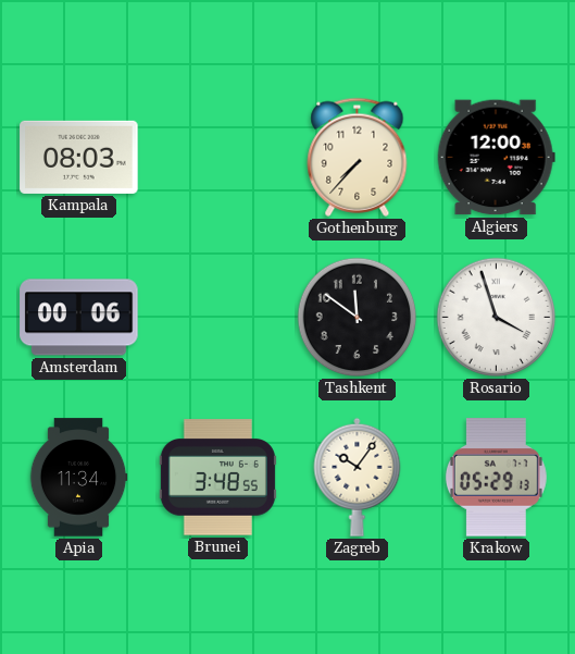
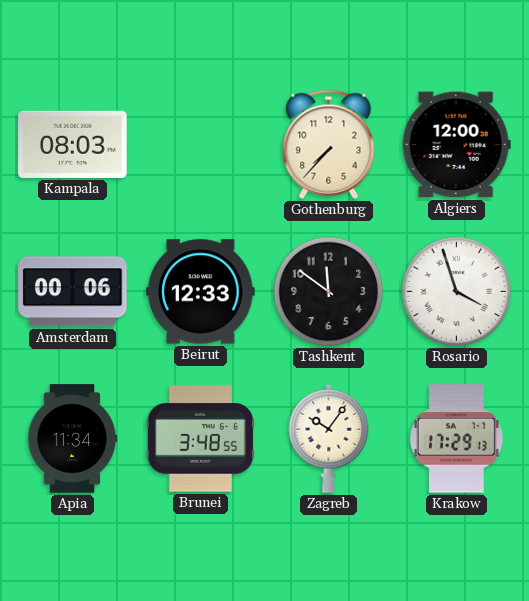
Beirut: none -> 12:33 (201, 292)
Krakow: 05:29 -> 17:29 (456, 439)
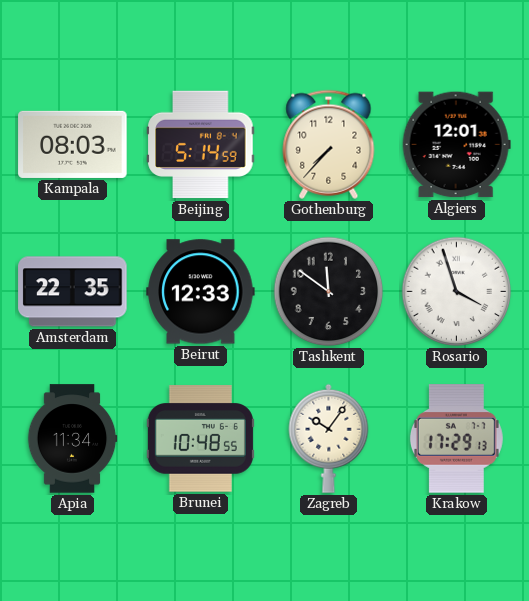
Beijing: none -> 5:14 (201, 145)
Algiers: 12:00 -> 12:01 (456, 145)
Amsterdam: 00:06 -> 22:35 (73, 292)
Brunei: 3:48 -> 10:48 (200, 439)
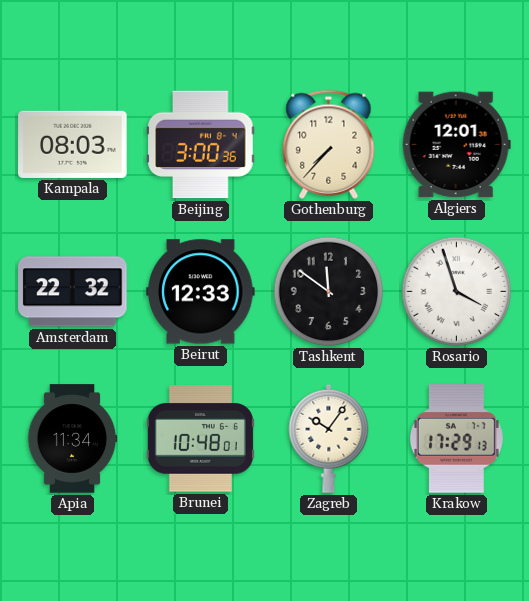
Beijing: 5:14 -> 3:00 (201, 145)
Amsterdam: 22:35 -> 22:32 (73, 292)
Brunei: 10:48:55 -> 10:48:01 (200, 439)
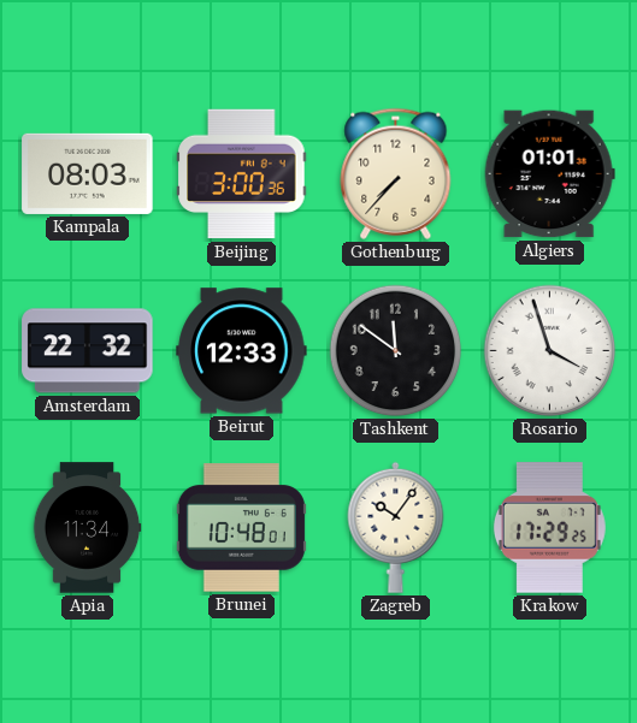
Algiers: 12:01 -> 01:01 (549, 174)
Krakow: 17:29:13 -> 17:29:25 (549, 528)
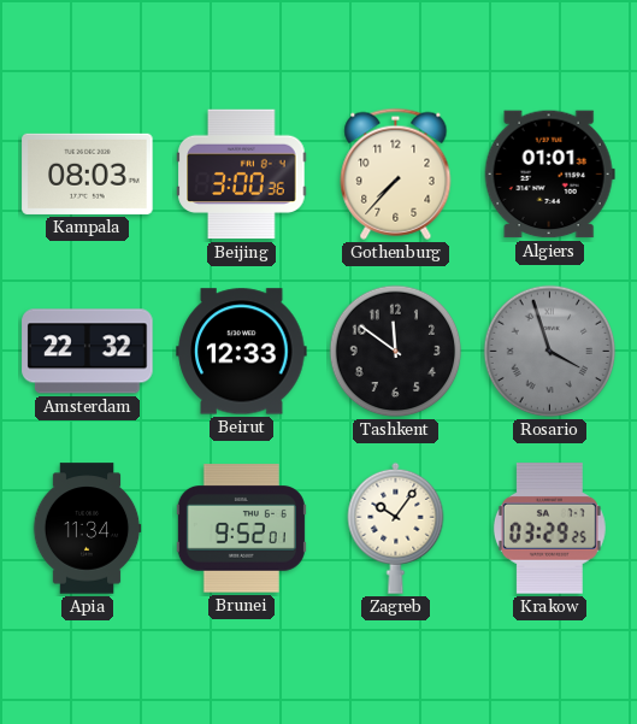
Rosario dial: white -> grey (550, 352)
Brunei: 10:48 -> 9:52 (241, 529)
Krakow: 17:29 -> 03:29 (549, 529)
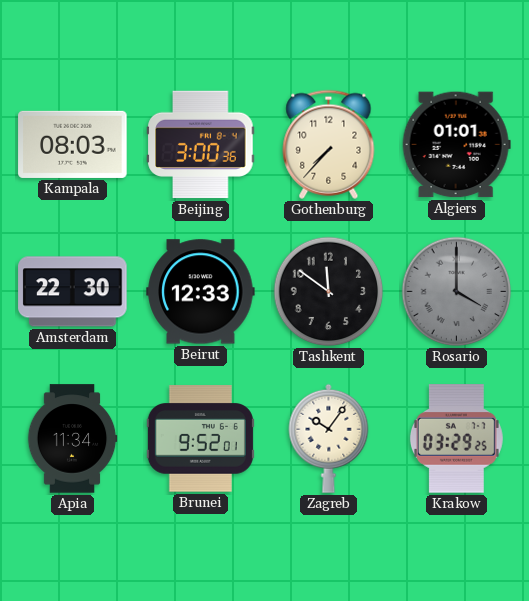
Amsterdam: 22:32 -> 22:30 (73, 292)
Rosario: 3:57 -> 4:00 (457, 292)
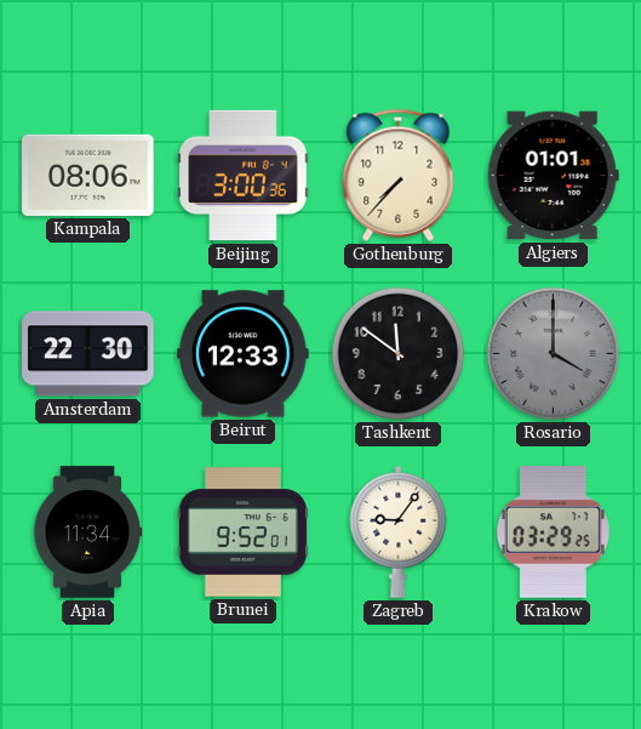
Kampala: 08:03 -> 08:06 (88, 175)
Zagreb: 10:06 -> 9:06 (399, 531)
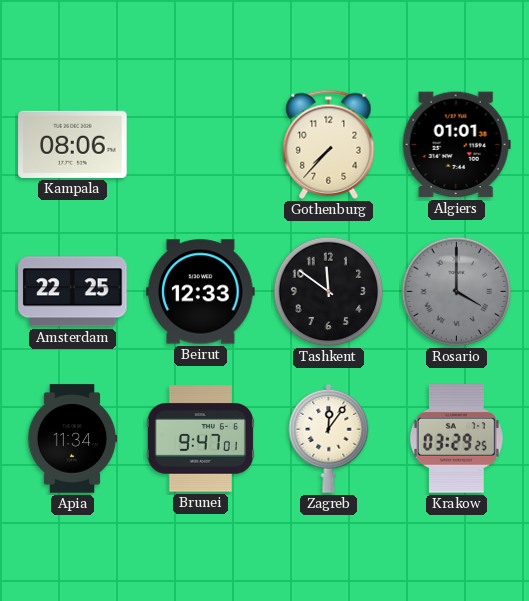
Beijing: 3:00 -> none (244, 176)
Amsterdam: 22:30 -> 22:25 (73, 292)
Brunei: 9:52 -> 9:47 (200, 439)
Zagreb: 9:06 -> 12:06 (329, 438)
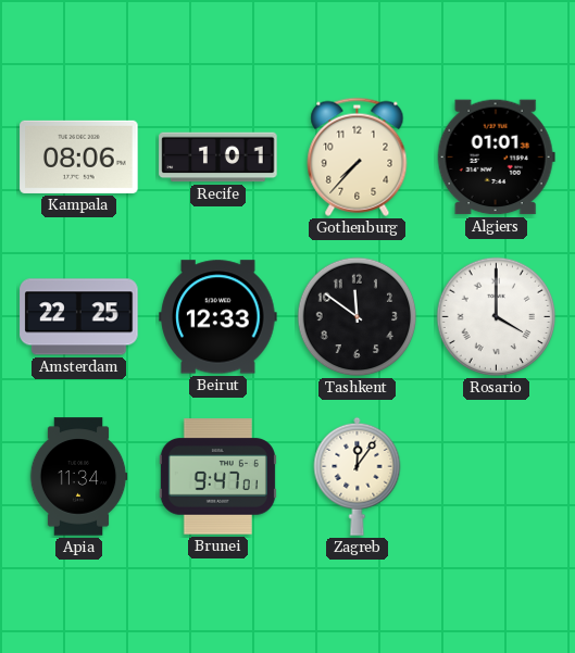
Recife: none -> 1:01 (218, 158)
Rosario dial: grey -> white (497, 317)
Krakow: 03:29 -> none (456, 439)
